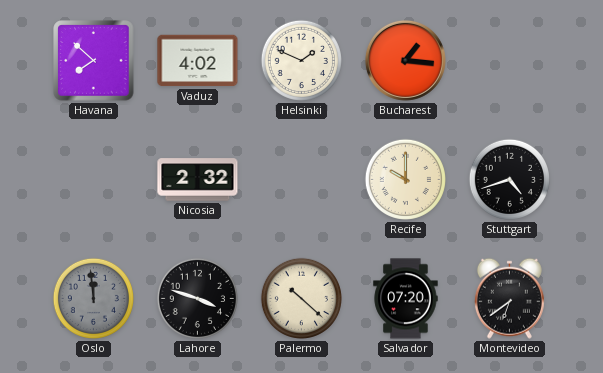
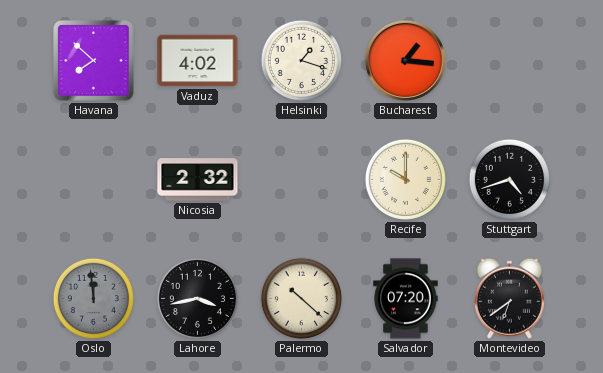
Helsinki: 1:49 -> 1:18 (301, 60)
Lahore: 3:48 -> 3:43 (197, 298)
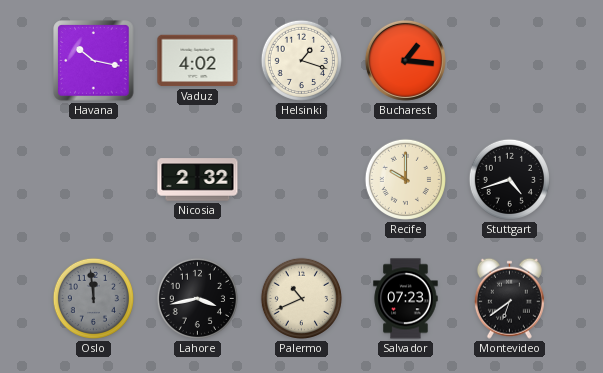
Havana: 7:52 -> 10:17 (94, 61)
Palermo: 10:22 -> 10:41 (301, 298)
Salvador: 07:20 -> 07:23 (406, 299)
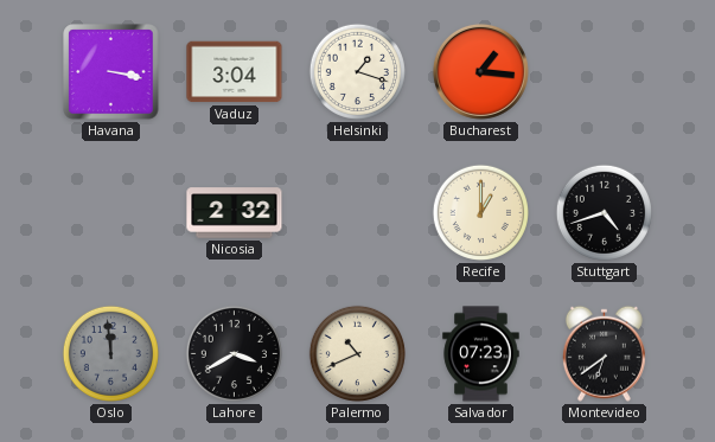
Havana: 10:17 -> 3:17 (111, 72)
Vaduz: 4:02 -> 3:04 (235, 72)
Recife: 10:00 -> 1:00 (480, 212)
Lahore: 3:43 -> 3:40 (234, 353)
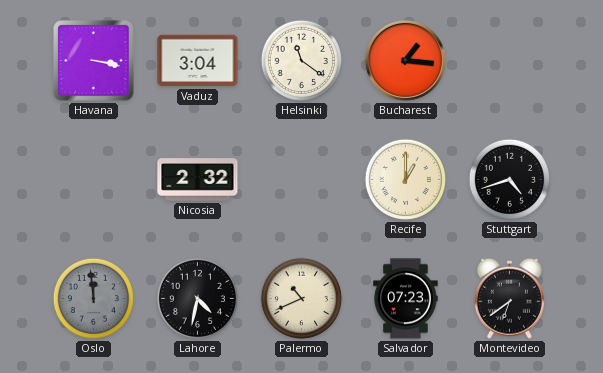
Helsinki: 1:18 -> 11:21 (301, 60)
Lahore: 3:40 -> 4:32 (197, 298)
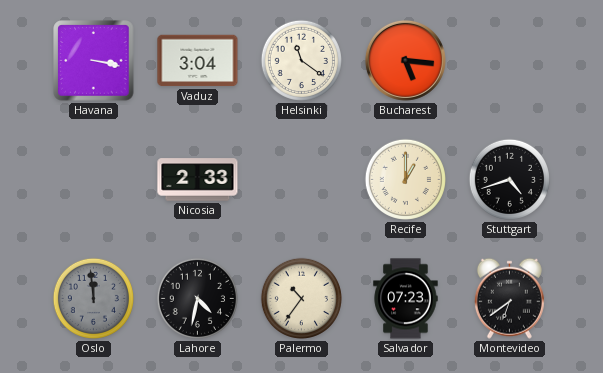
Bucharest: 1:16 -> 5:16 (405, 60)
Nicosia: 2:32 -> 2:33 (198, 180)
Palermo: 10:41 -> 10:36 (301, 298)
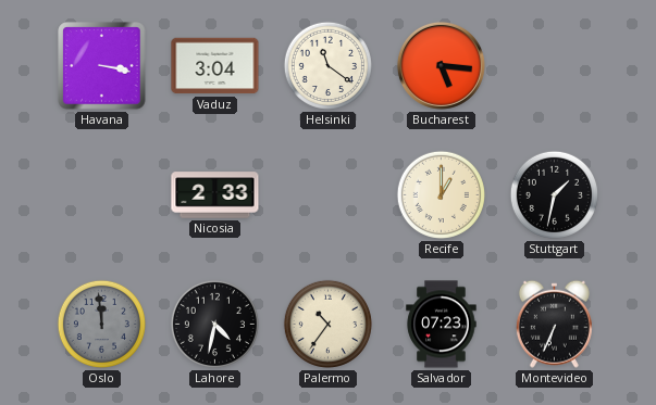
Stuttgart: 4:42 -> 1:32 (554, 194)
Montevideo: 6:39 -> 6:34 (554, 324)
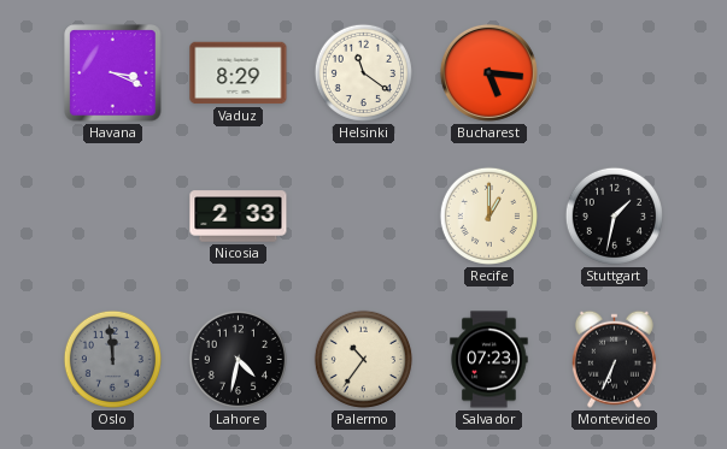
Havana: 3:17 -> 3:19 (113, 73)
Vaduz: 3:04 -> 8:29 (239, 73)
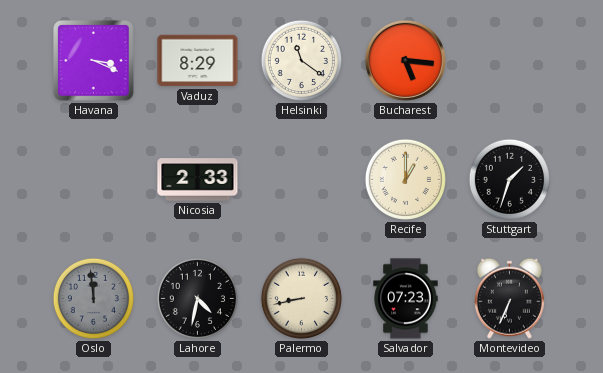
Stuttgart: 1:32 -> 1:33 (509, 179)
Palermo: 10:36 -> 8:43 (301, 298)
